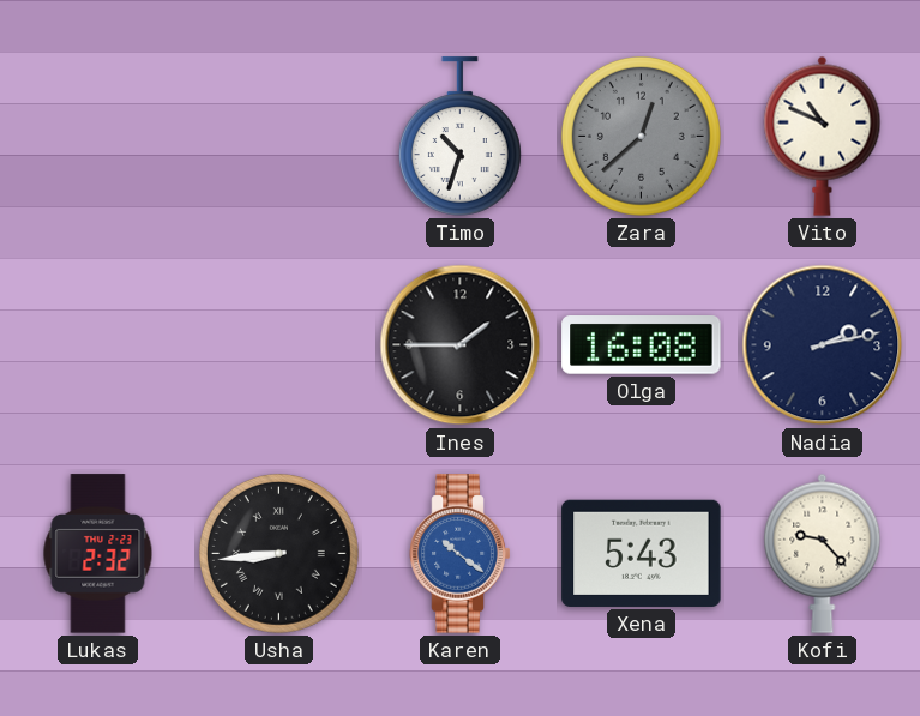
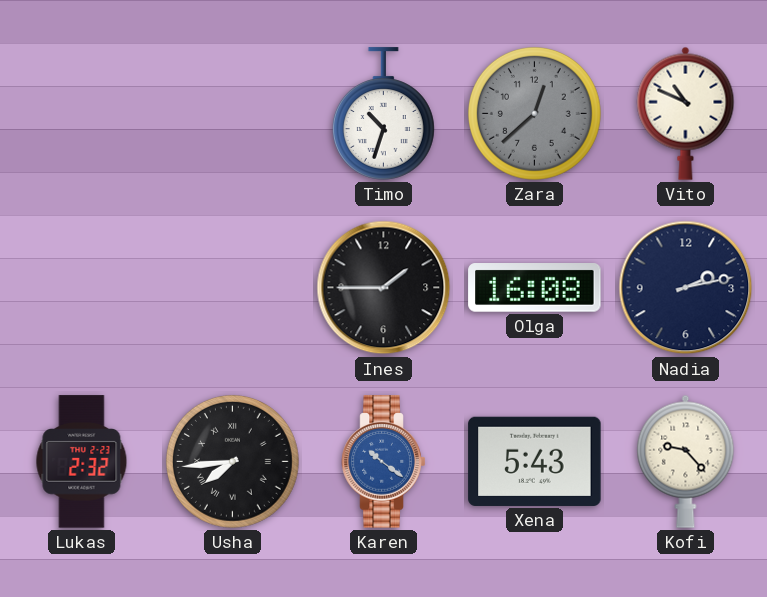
Usha: 8:44 -> 7:44 (232, 461)
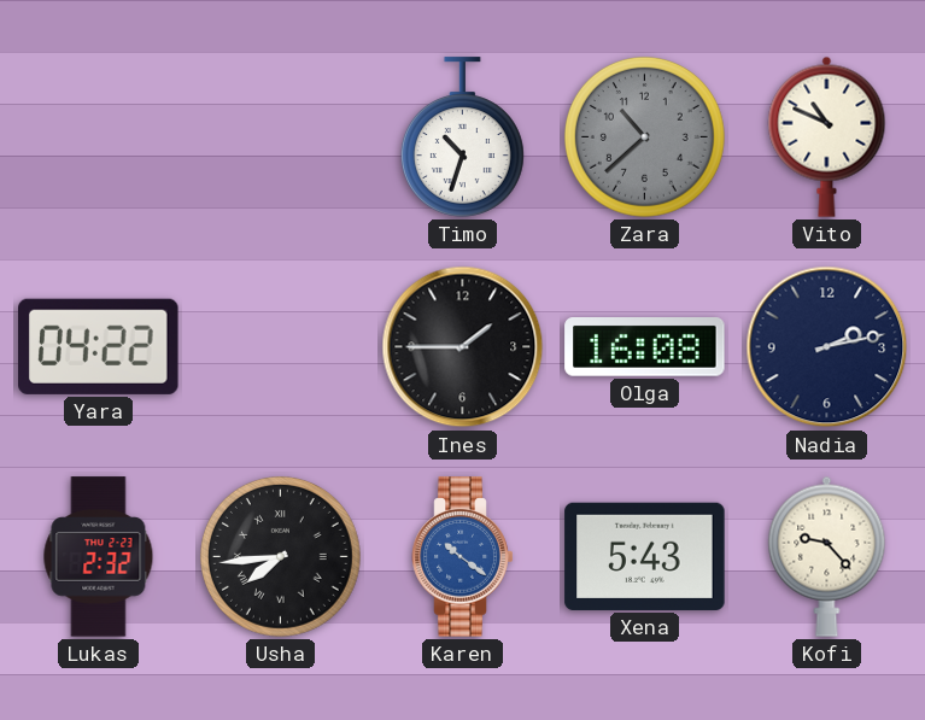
Zara: 12:38 -> 10:38 (644, 136)
Yara: none -> 04:22 (99, 346)
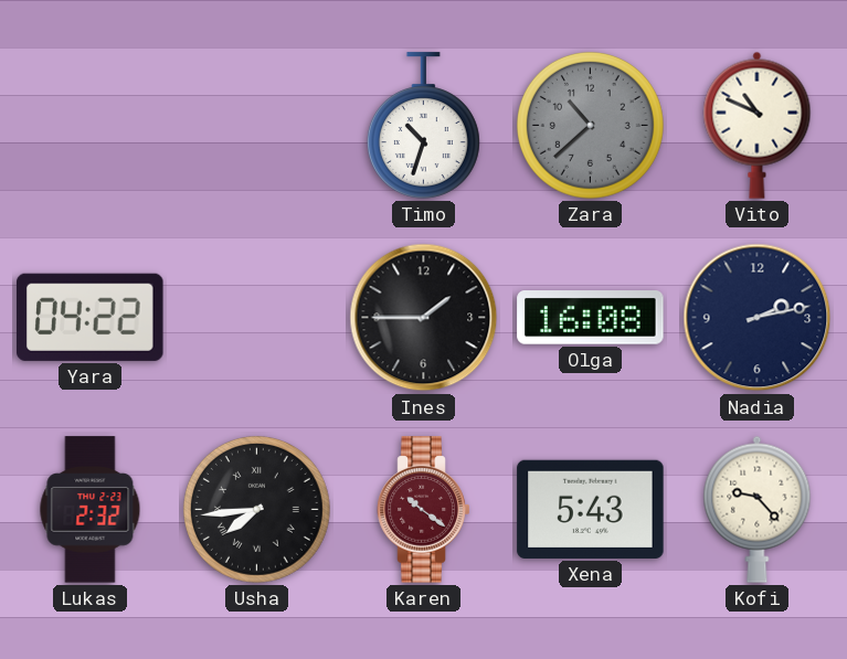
Karen dial: blue -> burgundy (424, 510)
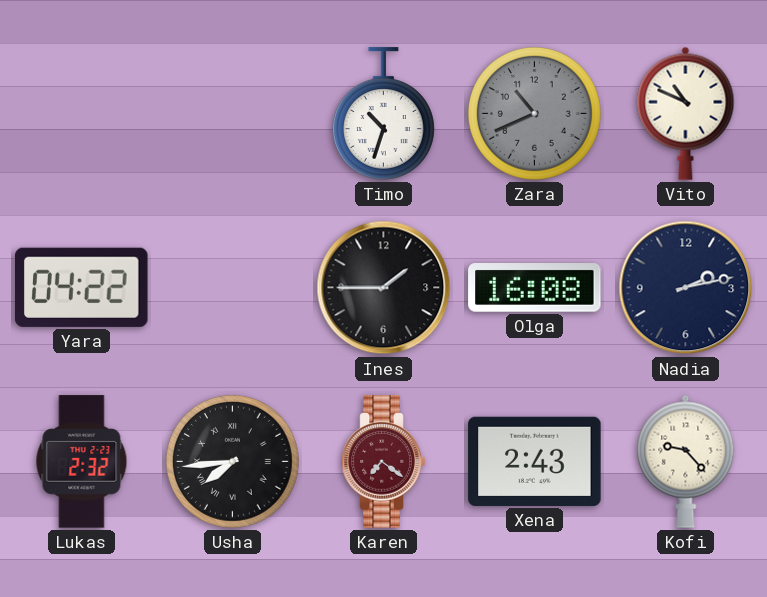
Zara: 10:38 -> 10:41 (534, 113)
Karen: 10:21 -> 7:21 (384, 462)
Xena: 5:43 -> 2:43 (535, 461)
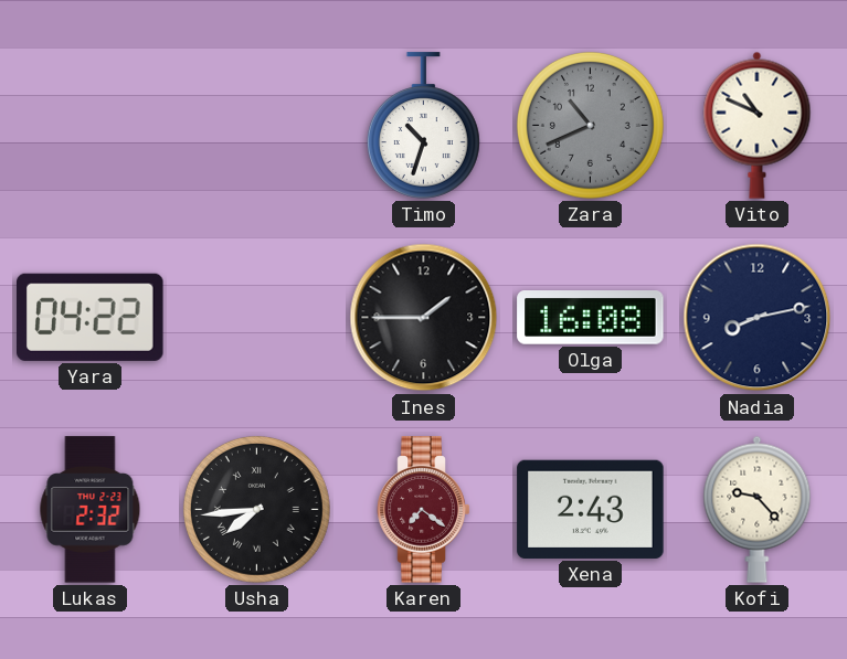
Nadia: 2:13 -> 8:13 (758, 318)
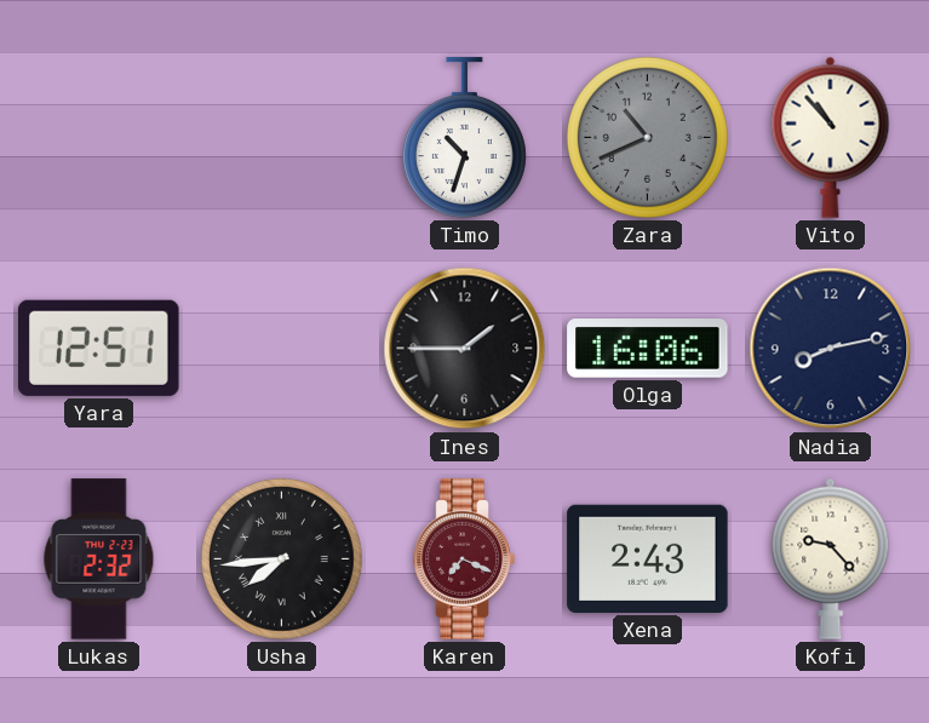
Vito: 10:49 -> 10:53 (831, 137)
Yara: 04:22 -> 12:51 (99, 348)
Olga: 16:08 -> 16:06 (648, 349)
Karen: 7:21 -> 7:19 (465, 560)
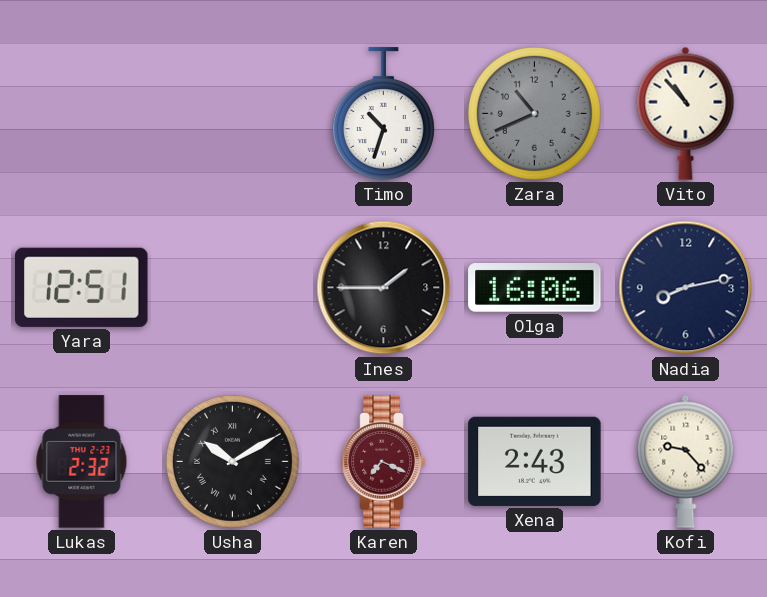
Usha: 7:44 -> 10:10 (232, 461)
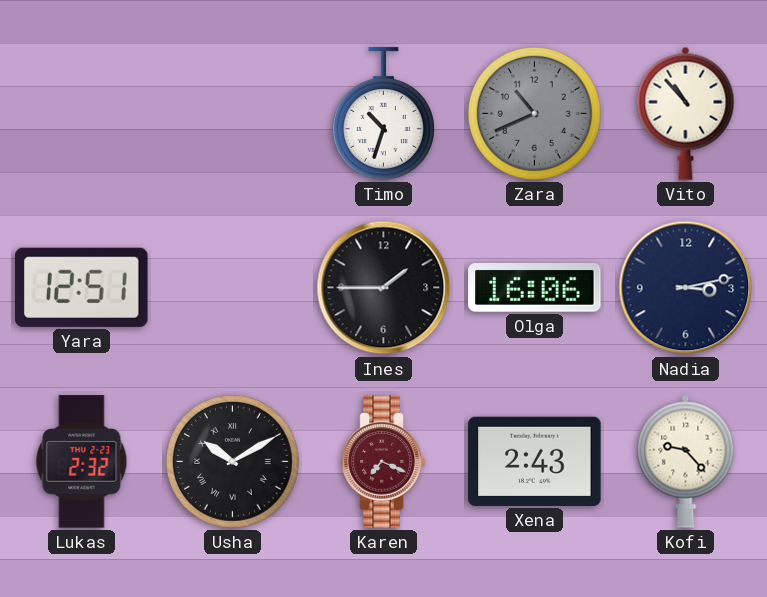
Nadia: 8:13 -> 3:13 (686, 288)
